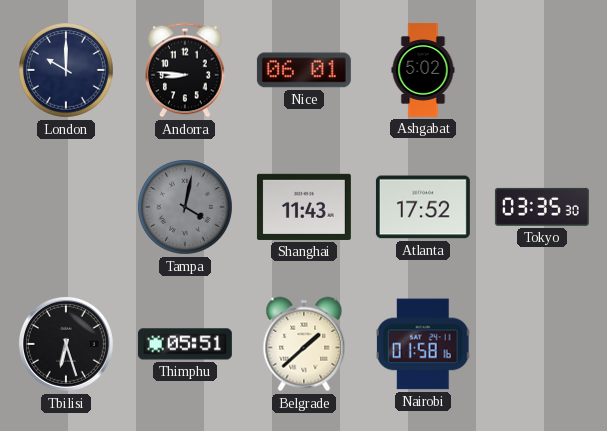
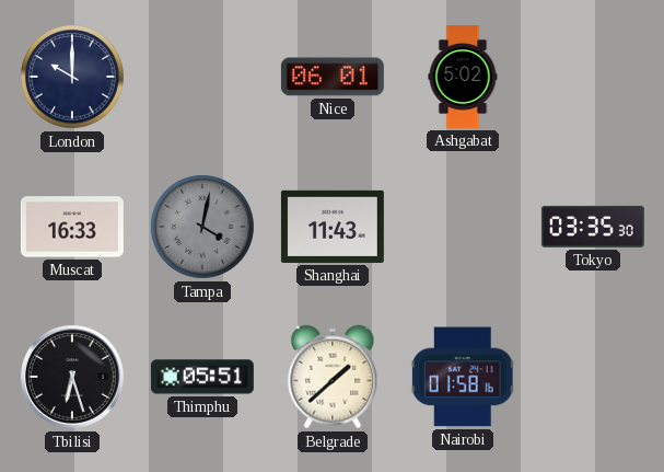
Andorra: 8:46 -> none (185, 70)
Muscat: none -> 16:33 (72, 227)
Atlanta: 17:52 -> none (423, 207)
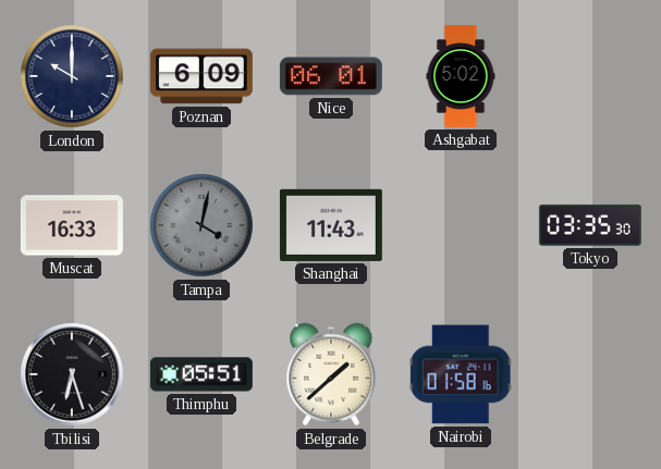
Poznan: none -> 6:09 (201, 76)
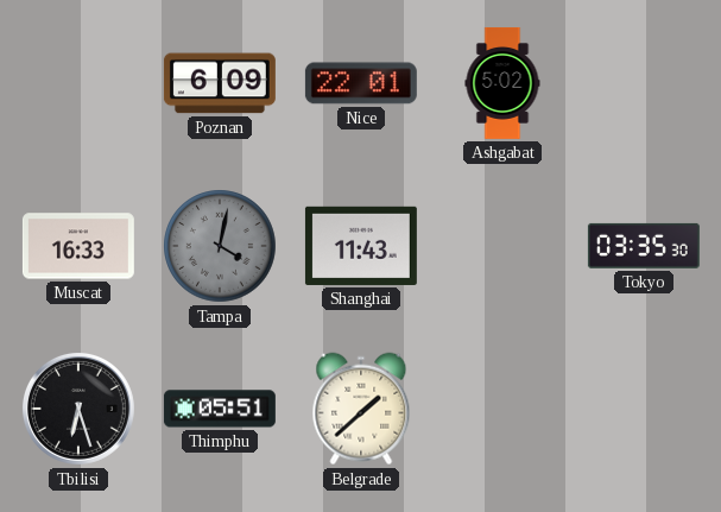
London: 10:00 -> none (72, 76)
Nice: 06:01 -> 22:01 (361, 83)
Nairobi: 01:58 -> none (461, 374)
